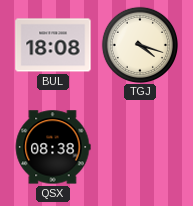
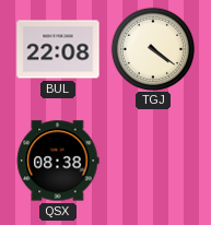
BUL: 18:08 -> 22:08 (58, 49)
TGJ: 4:18 -> 4:21 (152, 48)
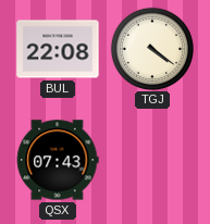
QSX: 08:38 -> 07:43 (58, 160)
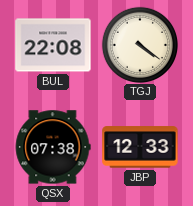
QSX: 07:43 -> 07:38 (53, 147)
JBP: none -> 12:33 (140, 147)
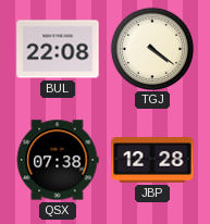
JBP: 12:33 -> 12:28 (152, 160)
